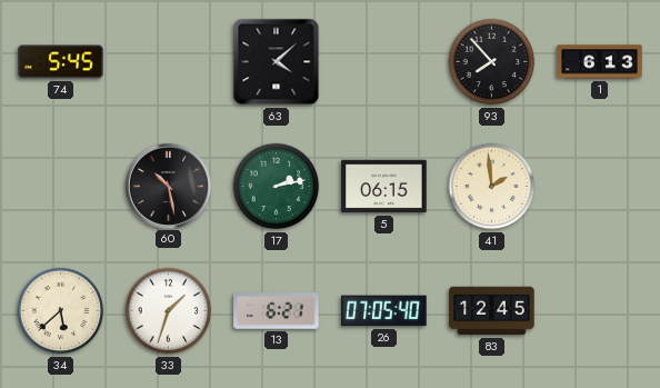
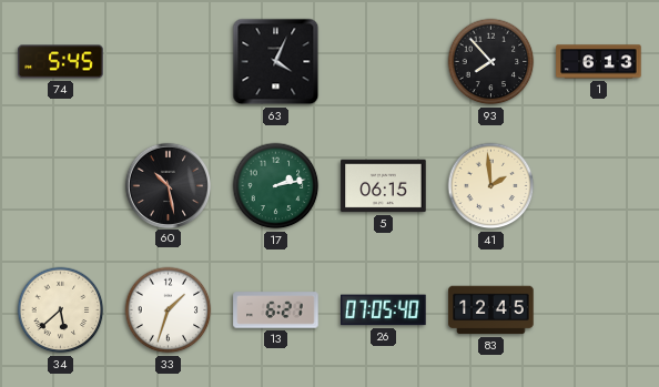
63: 4:08 -> 4:04 (276, 62)
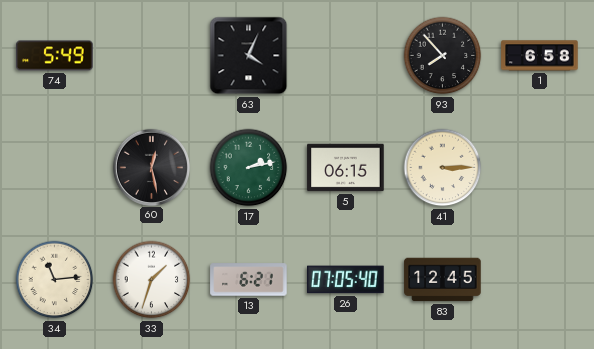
74: 5:45 -> 5:49 (55, 56)
1: 6:13 -> 6:58 (540, 56)
60: 10:28 -> 12:28 (151, 167)
41: 1:59 -> 3:15 (443, 168)
34: 5:38 -> 11:14 (55, 280)
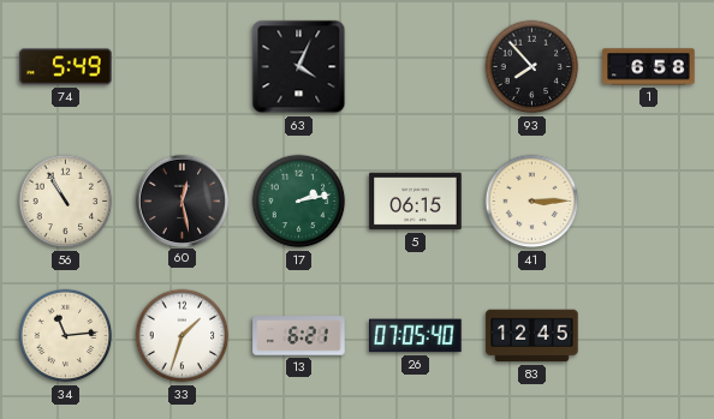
56: none -> 10:55 (66, 202)
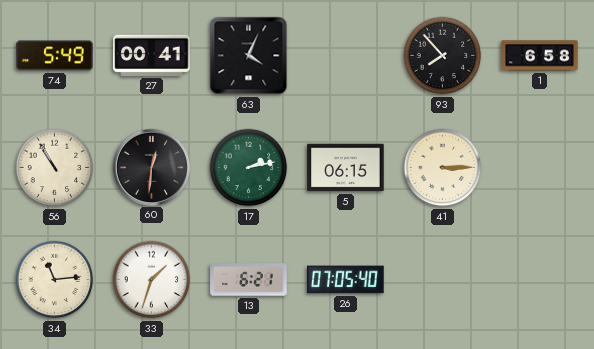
27: none -> 00:41 (152, 55)
60: 12:28 -> 12:31 (151, 167)
83: 12:45 -> none (532, 336)
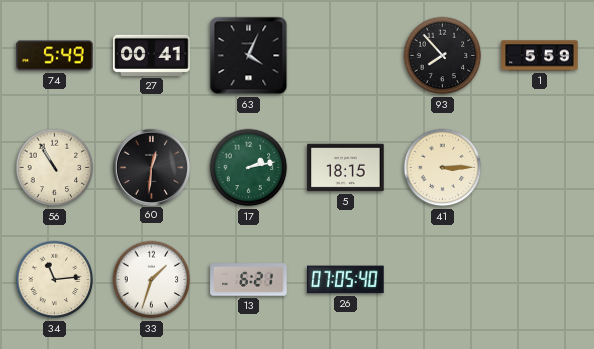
1: 6:58 -> 5:59 (540, 56)
5: 06:15 -> 18:15 (346, 168)
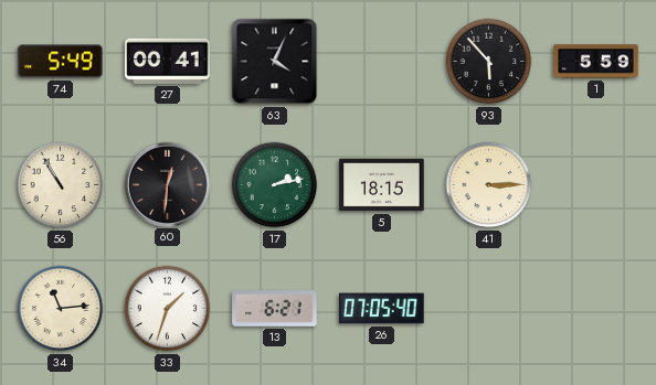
93: 7:53 -> 5:53 (489, 62)
